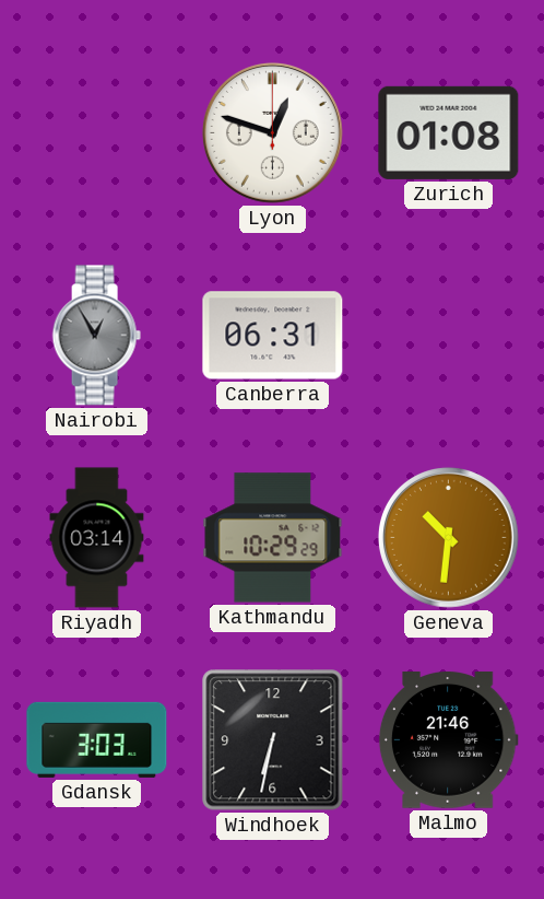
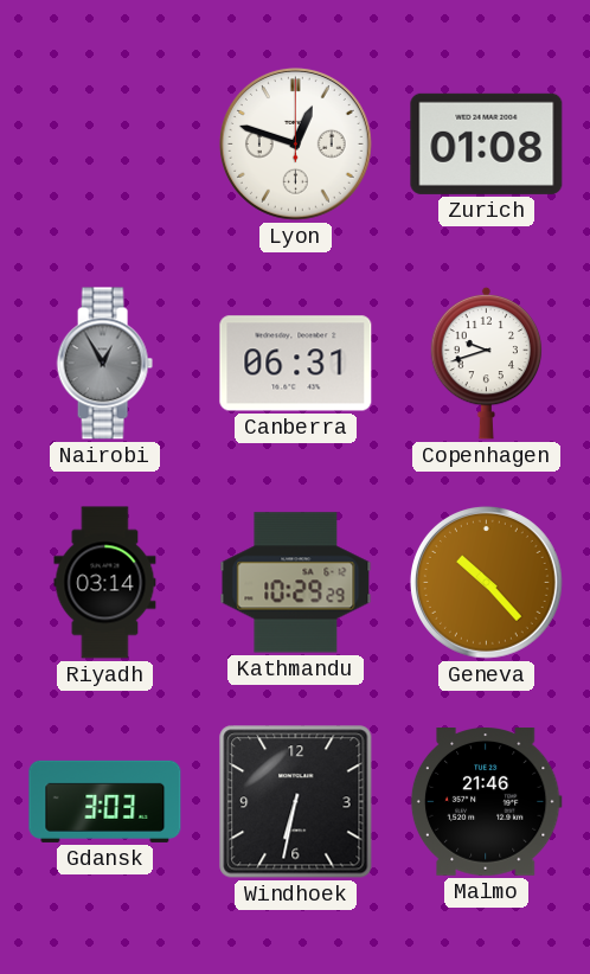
Copenhagen: none -> 9:42 (487, 363)
Geneva: 10:31 -> 10:23 (486, 582)
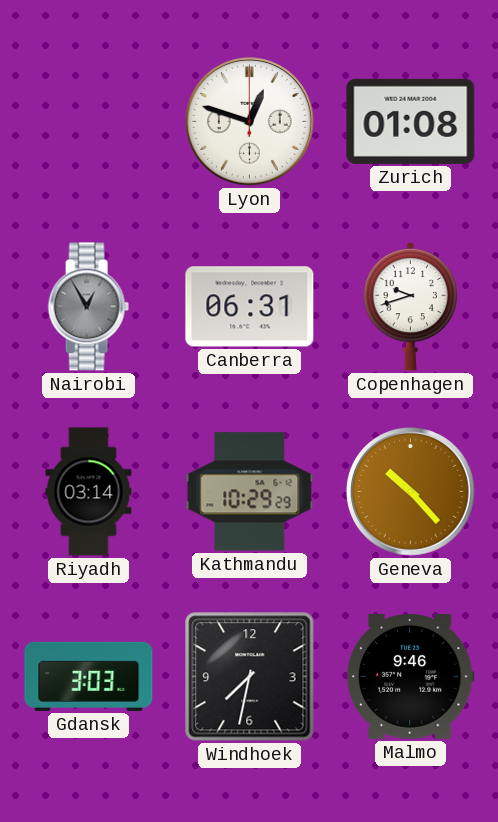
Windhoek: 6:32 -> 7:32 (250, 677)
Malmo: 21:46 -> 9:46 (410, 677)
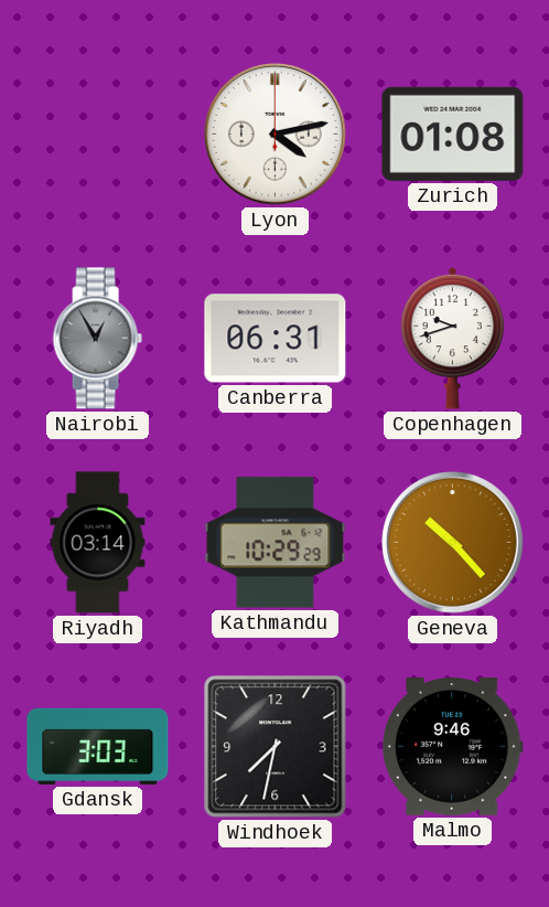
Lyon: 12:48 -> 4:13 (274, 134)
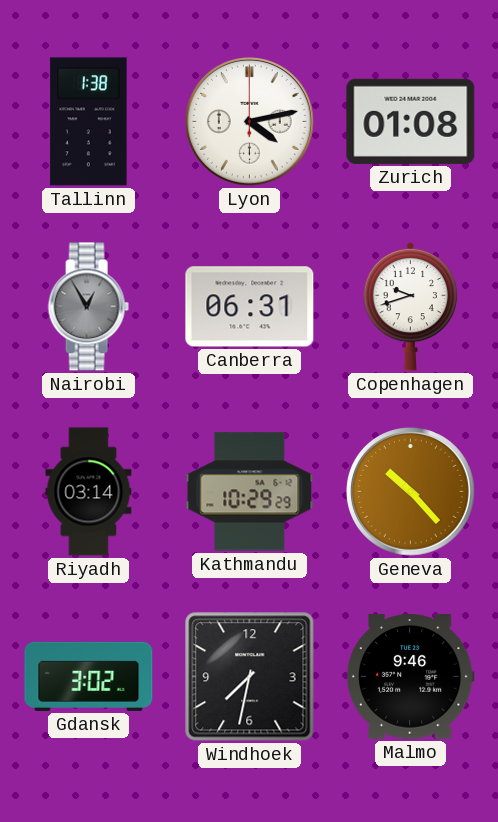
Tallinn: none -> 1:38 (89, 122)
Gdansk: 3:03 -> 3:02 (89, 676)
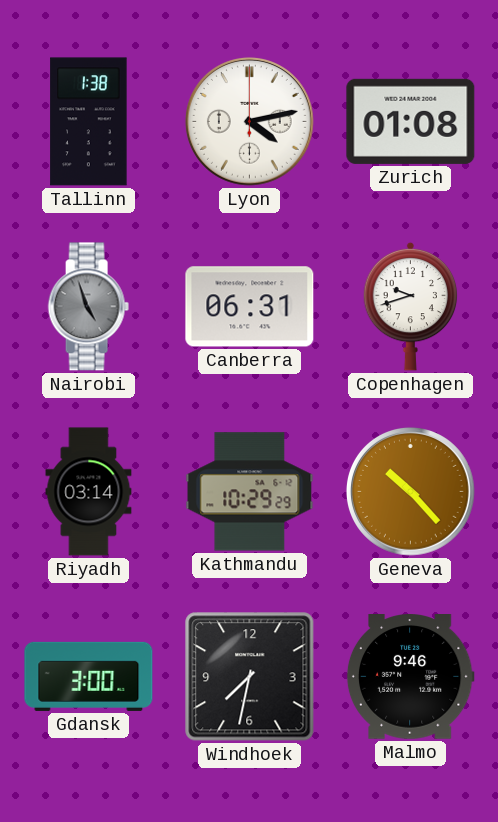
Nairobi: 12:55 -> 4:57 (88, 307)
Gdansk: 3:02 -> 3:00 (89, 676)
